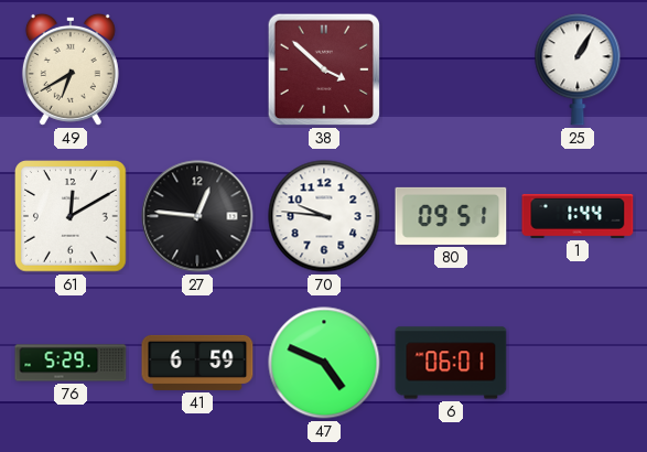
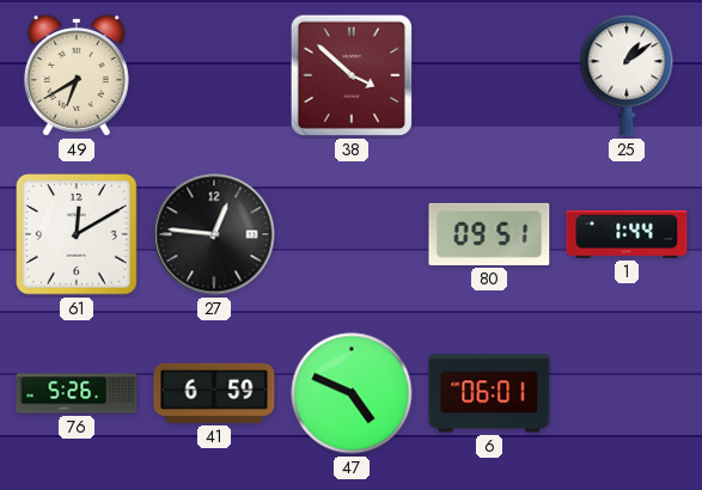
25: 1:05 -> 1:09 (627, 75)
70: 9:46 -> none (324, 216)
76: 5:29 -> 5:26 (77, 393)
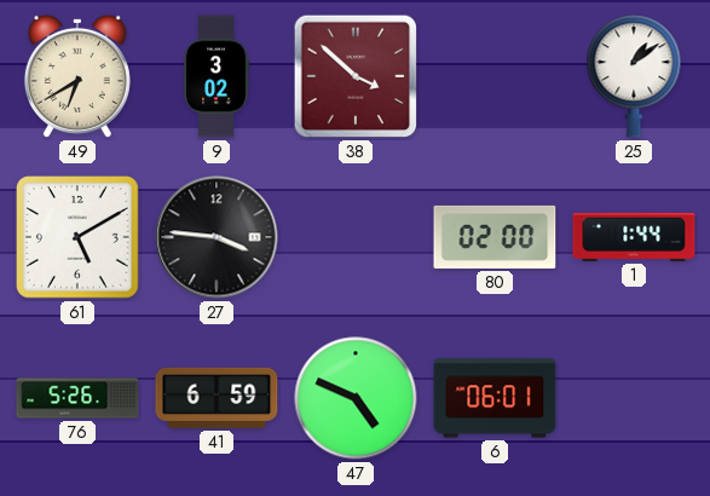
9: none -> 3:02 (217, 76)
61: 12:10 -> 5:10 (79, 238)
27: 12:46 -> 3:46 (217, 237)
80: 09:51 -> 02:00 (495, 237)
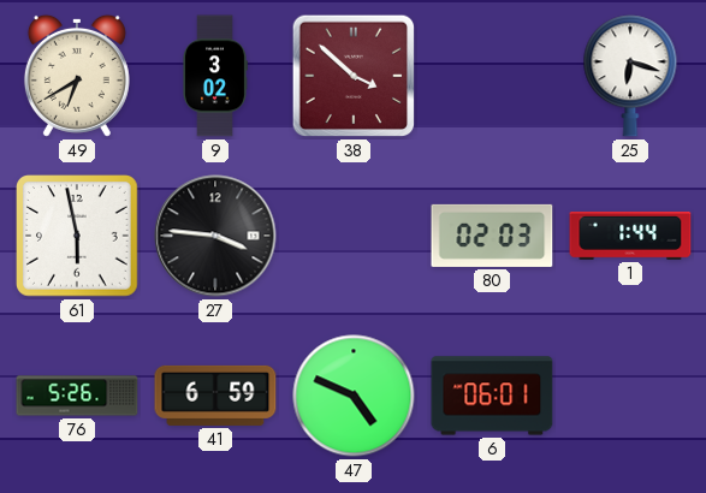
25: 1:09 -> 6:18 (630, 76)
61: 5:10 -> 5:58 (78, 237)
80: 02:00 -> 02:03 (492, 236)
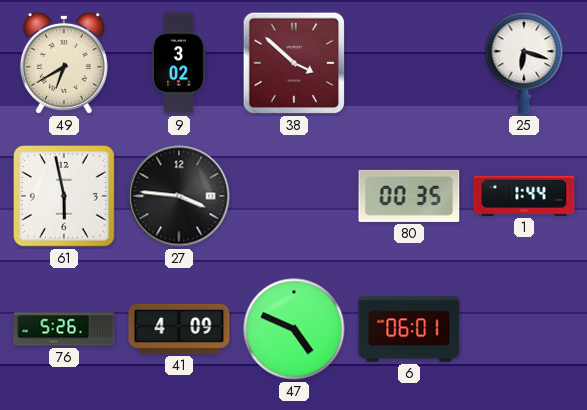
80: 02:03 -> 00:35 (409, 196)
41: 6:59 -> 4:09 (179, 329)
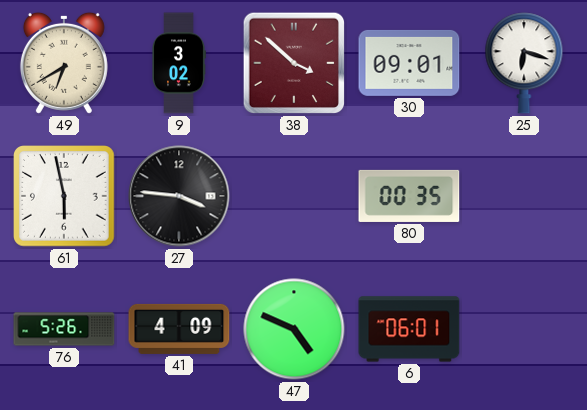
30: none -> 09:01 (409, 63)
1: 1:44 -> none (524, 196)
